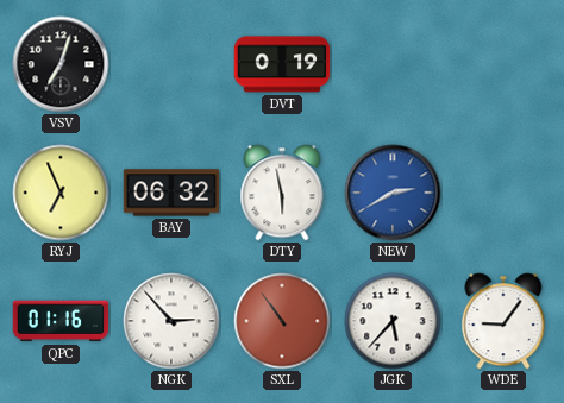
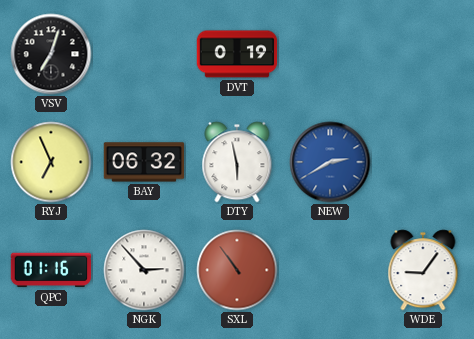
JGK: 5:37 -> none (393, 321)
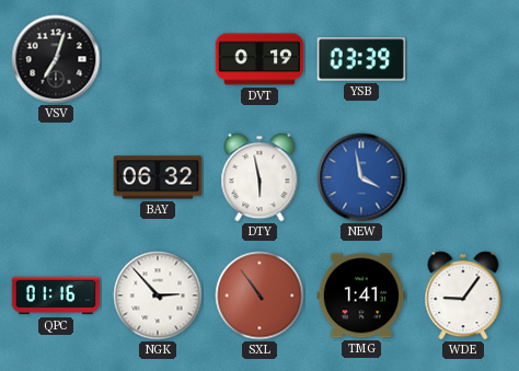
YSB: none -> 03:39 (361, 59)
RYJ: 6:56 -> none (51, 162)
NEW: 2:40 -> 3:58 (361, 177)
TMG: none -> 1:41 (361, 295)
